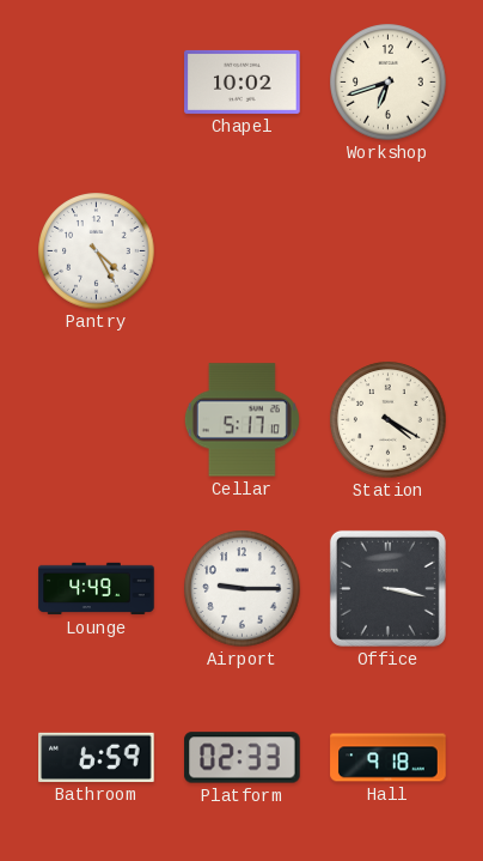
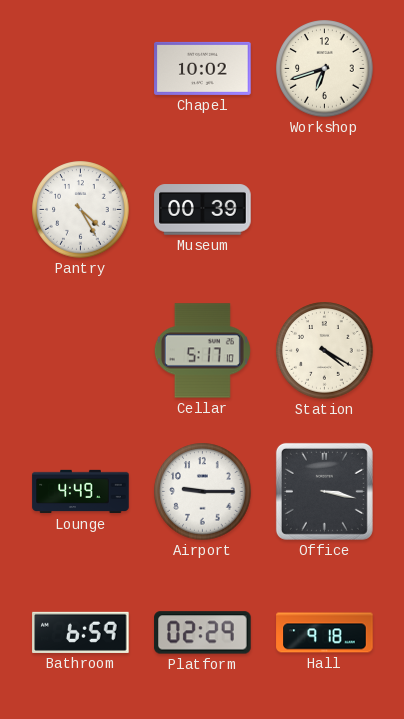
Museum: none -> 00:39 (203, 210)
Platform: 02:33 -> 02:29 (203, 633)
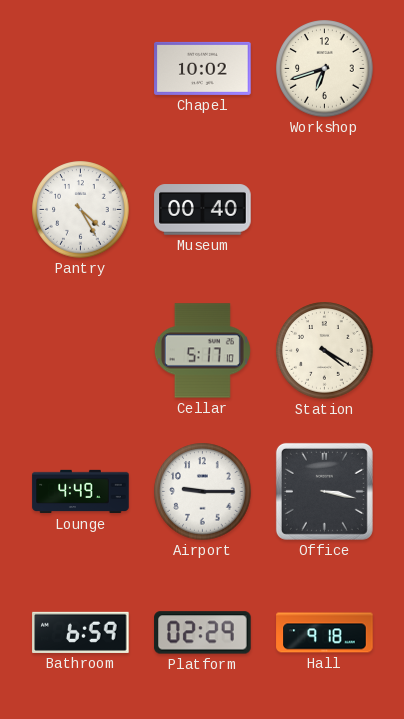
Museum: 00:39 -> 00:40 (203, 210)
